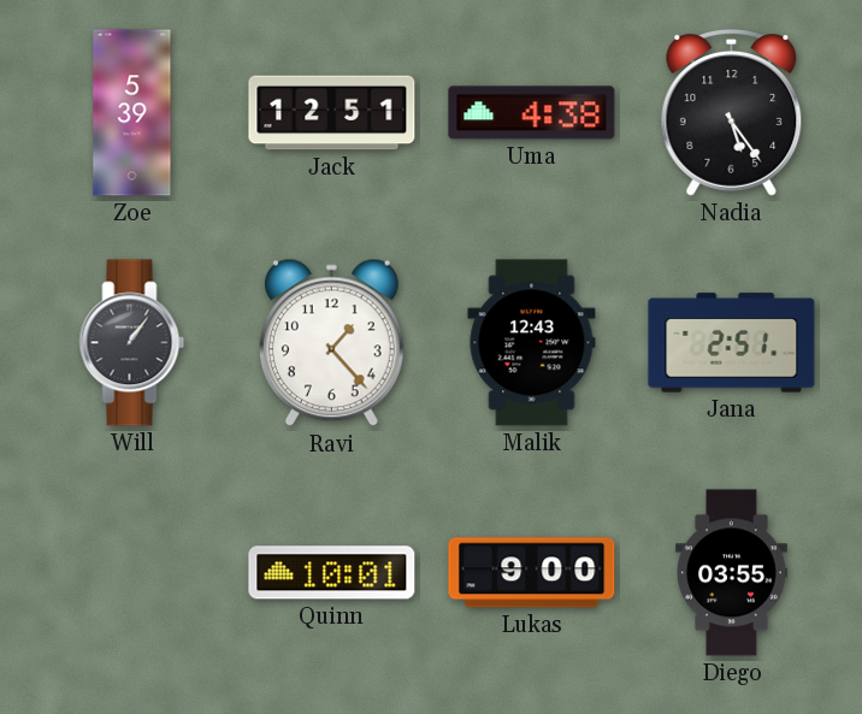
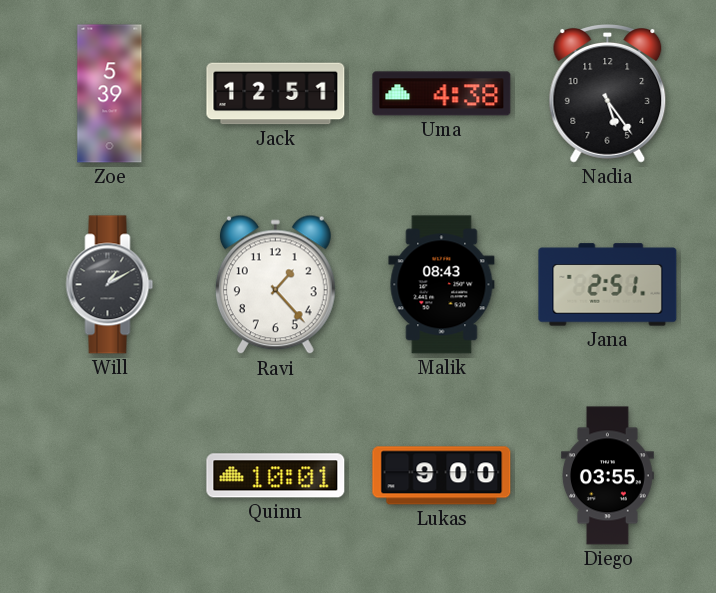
Will: 1:06 -> 1:10 (110, 285)
Malik: 12:43 -> 08:43 (442, 285)
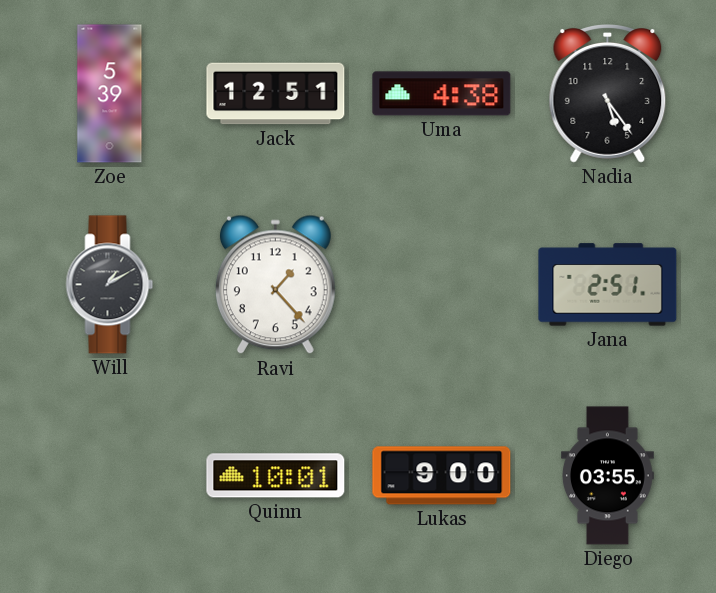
Malik: 08:43 -> none (442, 285)
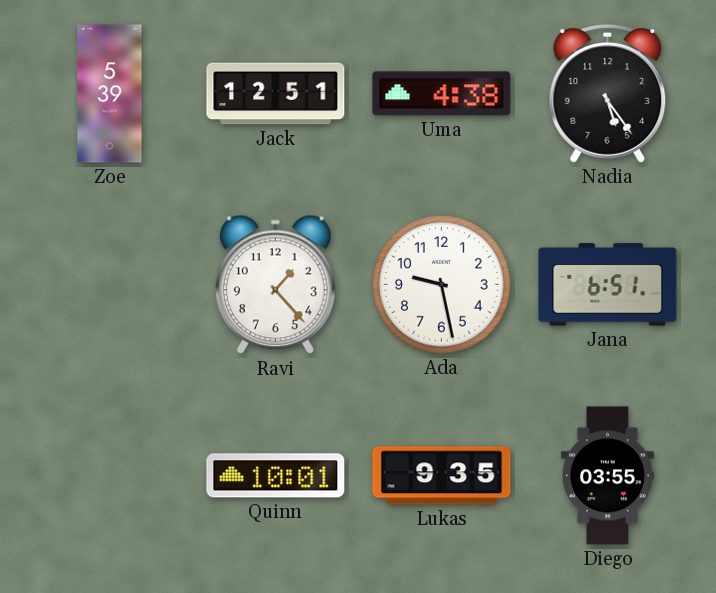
Will: 1:10 -> none (110, 285)
Ada: none -> 9:28 (442, 285)
Jana: 2:51 -> 6:51 (608, 285)
Lukas: 9:00 -> 9:35 (442, 476)
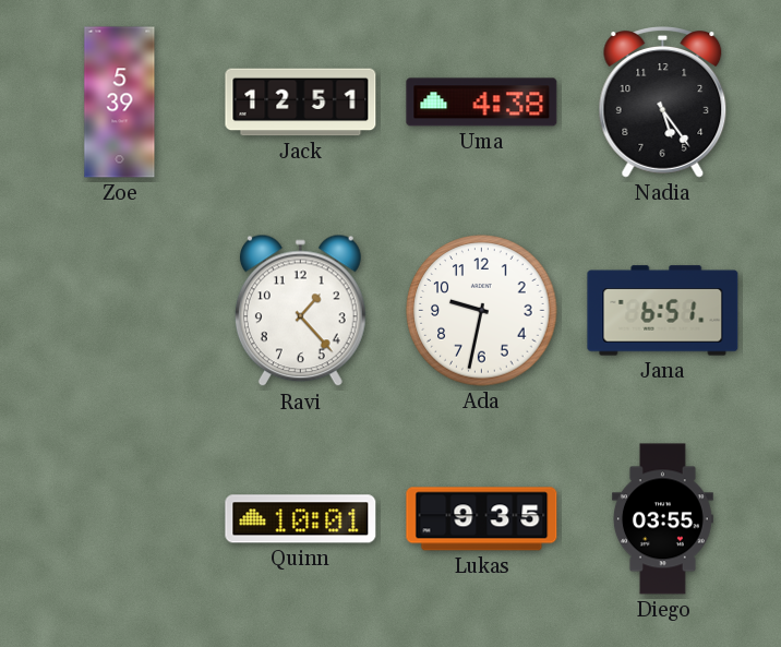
Ada: 9:28 -> 9:32 (482, 311)
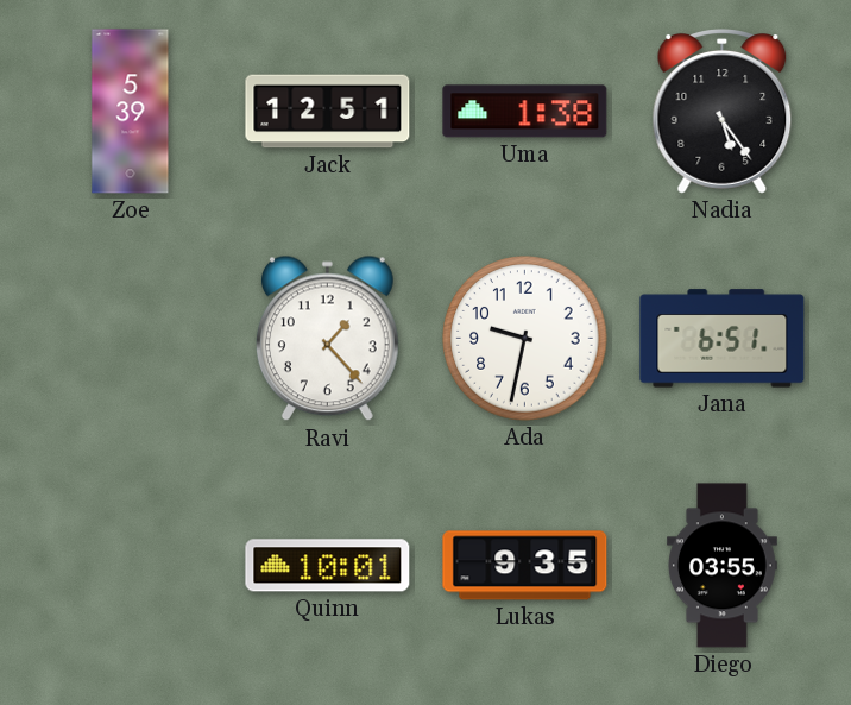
Uma: 4:38 -> 1:38 (525, 112)
